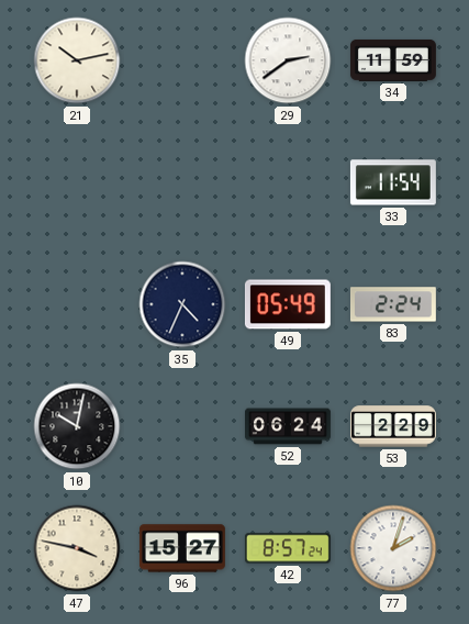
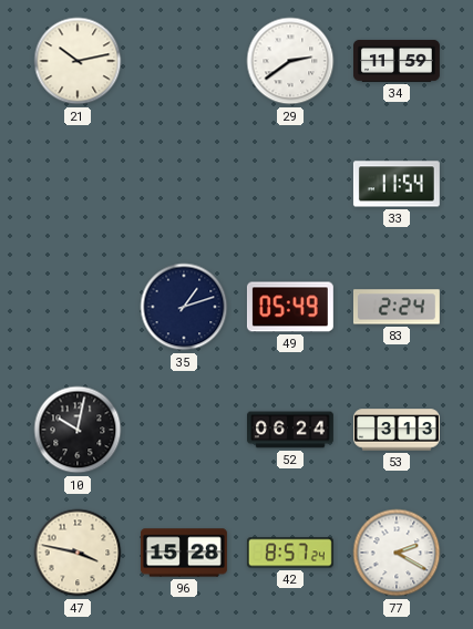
35: 4:34 -> 1:12 (184, 307)
53: 2:29 -> 3:13 (397, 430)
96: 15:27 -> 15:28 (184, 553)
77: 2:03 -> 2:20 (397, 553)
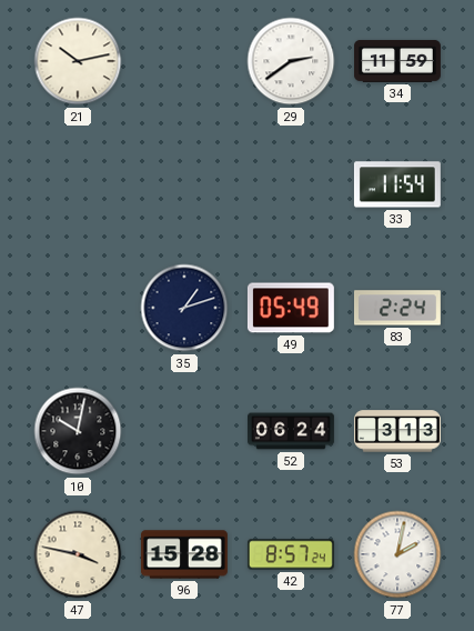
77: 2:20 -> 2:02 (397, 554)
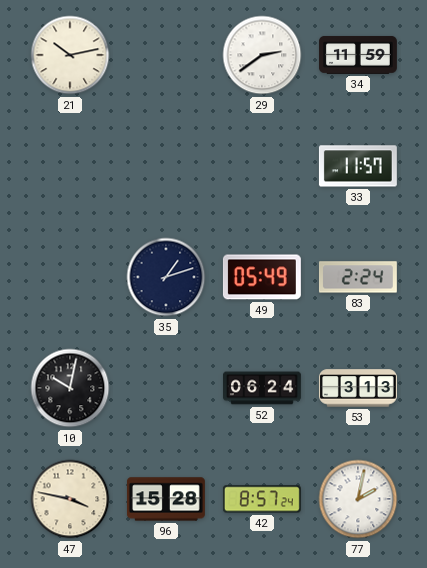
33: 11:54 -> 11:57 (358, 166)
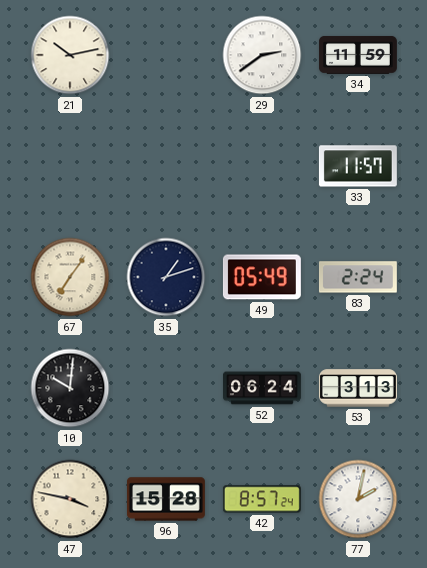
67: none -> 7:06 (70, 277)
10: 10:02 -> 10:01 (70, 388)
